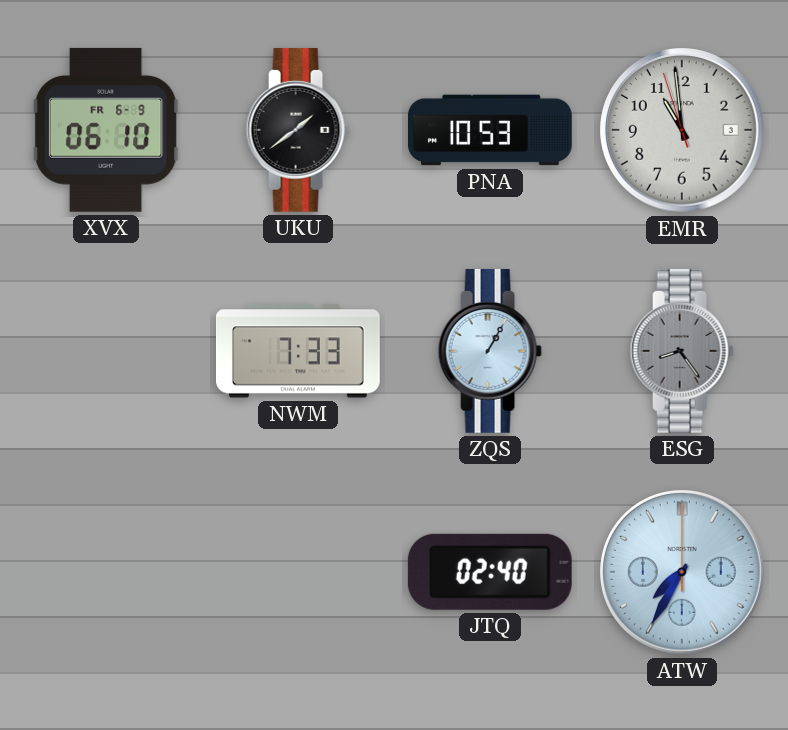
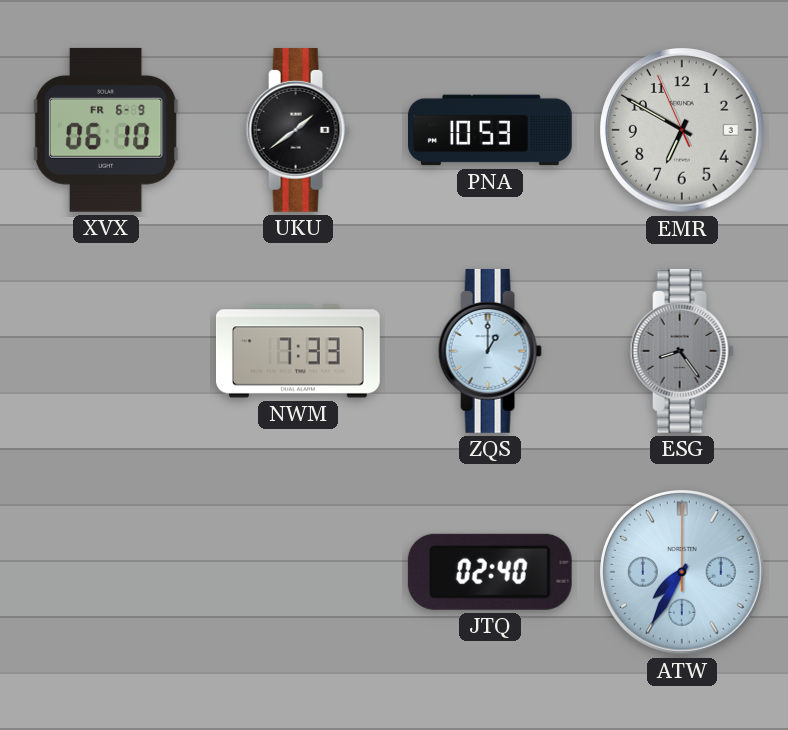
EMR: 10:58 -> 6:49 (683, 131)
ZQS: 1:05 -> 1:00 (490, 351)
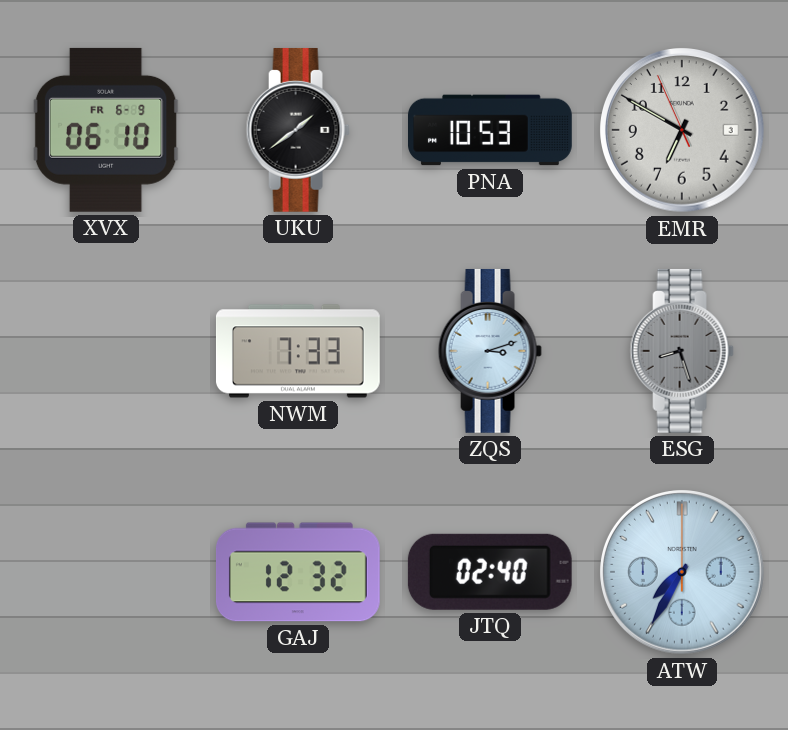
ZQS: 1:00 -> 3:12 (490, 351)
ESG: 8:24 -> 8:27 (682, 351)
GAJ: none -> 12:32 (298, 572)
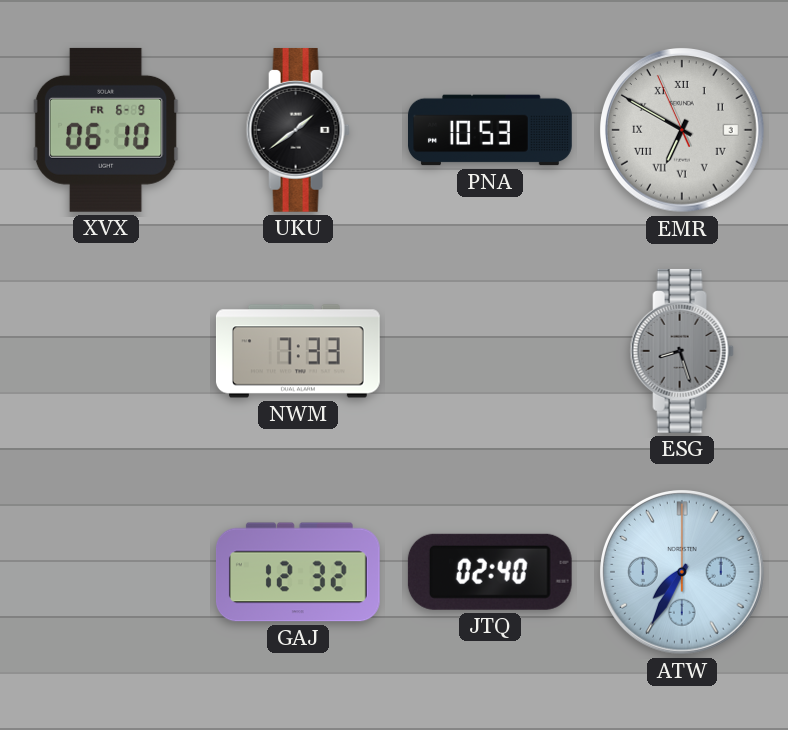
EMR numerals: Arabic -> Roman (683, 131)
ZQS: 3:12 -> none (490, 351)
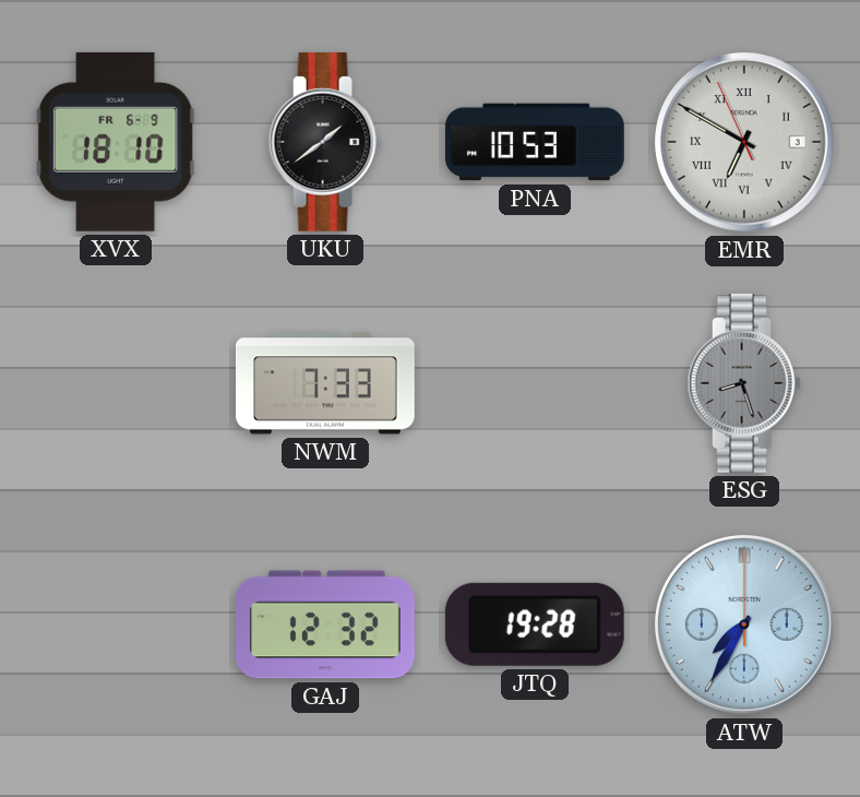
XVX: 06:10 -> 18:10 (116, 142)
JTQ: 02:40 -> 19:28 (535, 624)
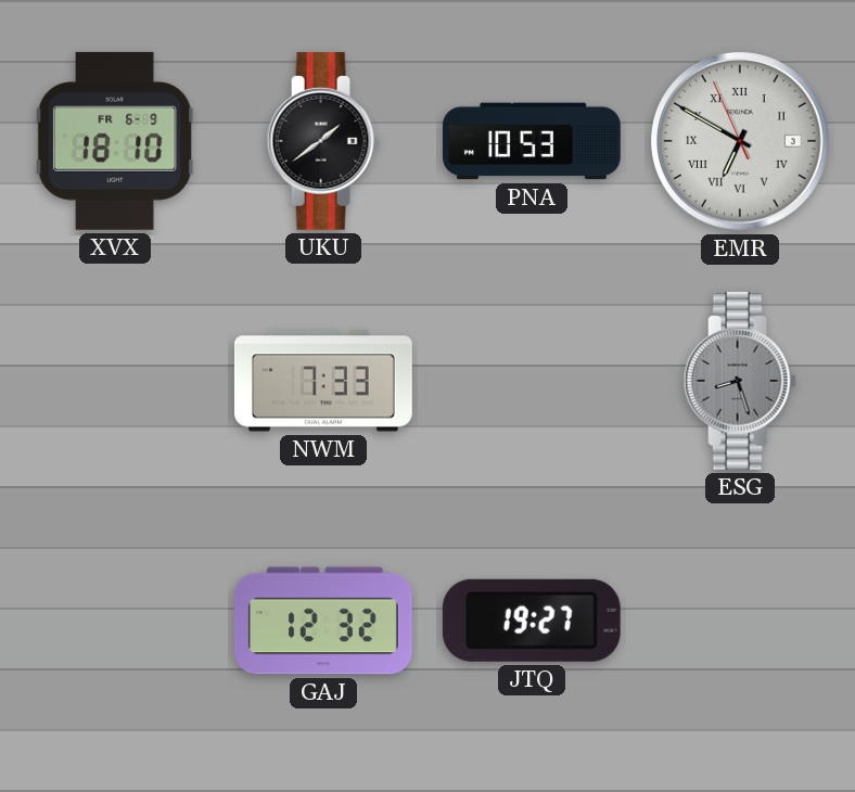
JTQ: 19:28 -> 19:27 (532, 621)
ATW: 7:35 -> none (745, 626)
